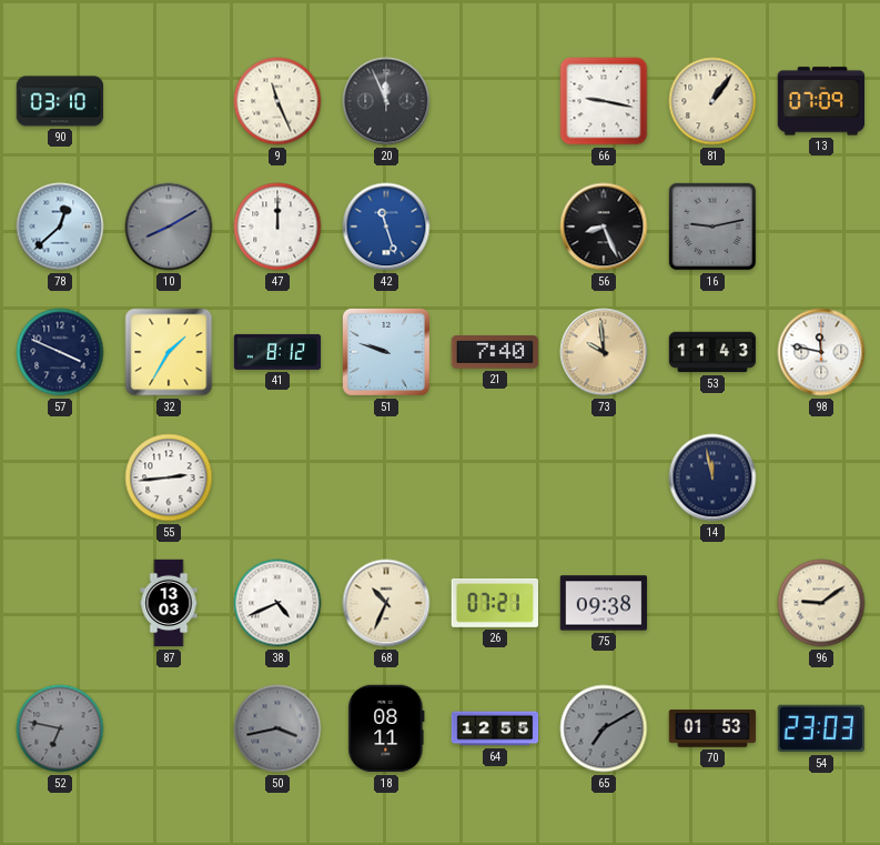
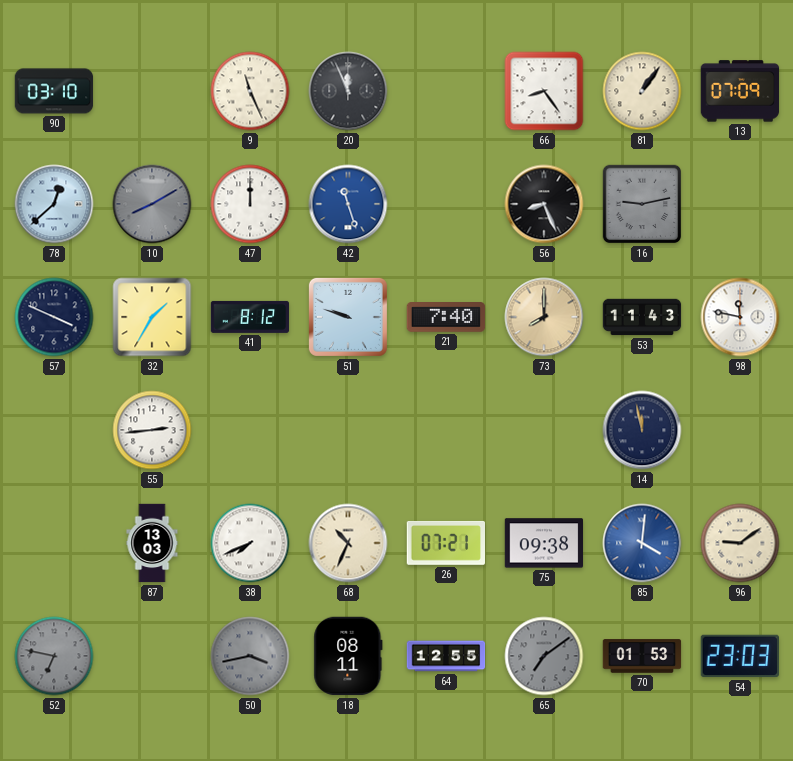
66: 9:17 -> 8:24 (544, 91)
73: 9:59 -> 8:00 (544, 317)
38: 4:41 -> 7:41 (250, 543)
85: none -> 4:01 (642, 543)
65: 7:10 -> 7:09 (544, 656)
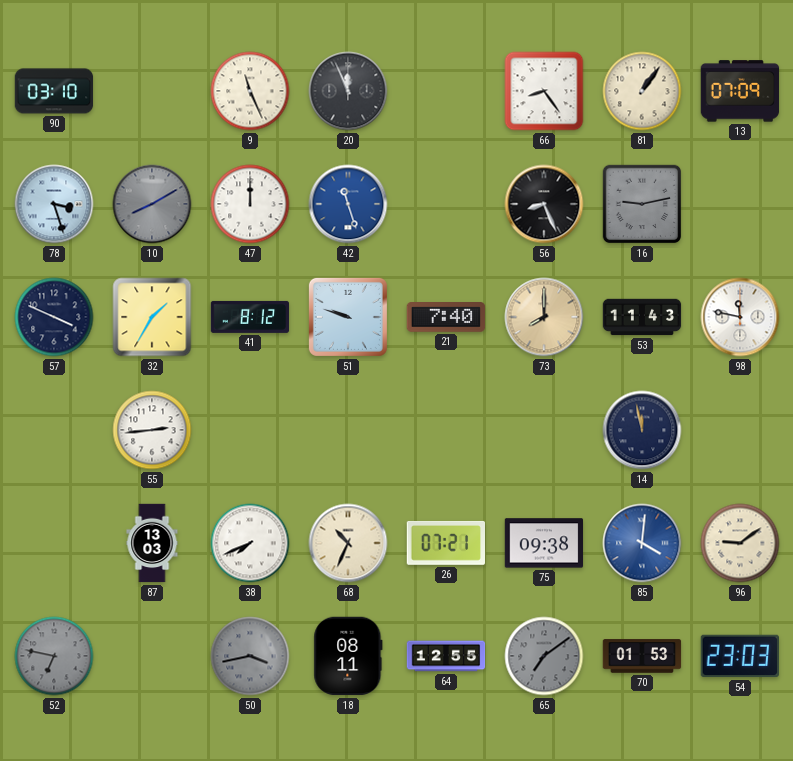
78: 12:38 -> 3:27 (54, 204)
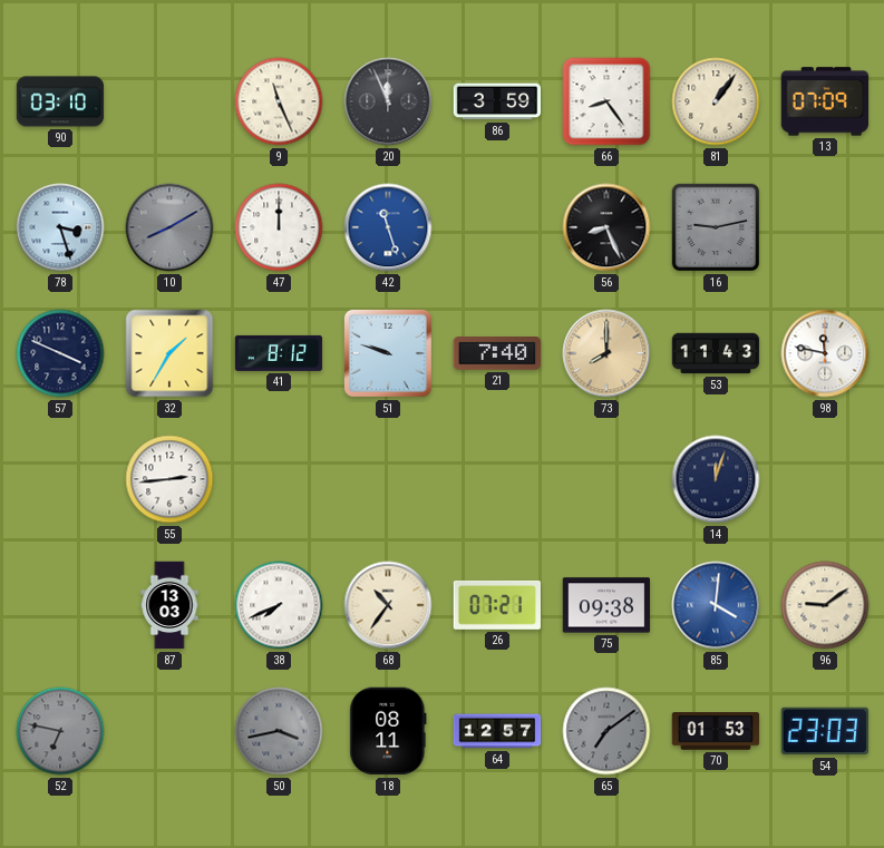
86: none -> 3:59 (497, 101)
14: 11:58 -> 12:03 (716, 479)
68: 10:34 -> 10:36 (388, 605)
64: 12:55 -> 12:57 (497, 731)
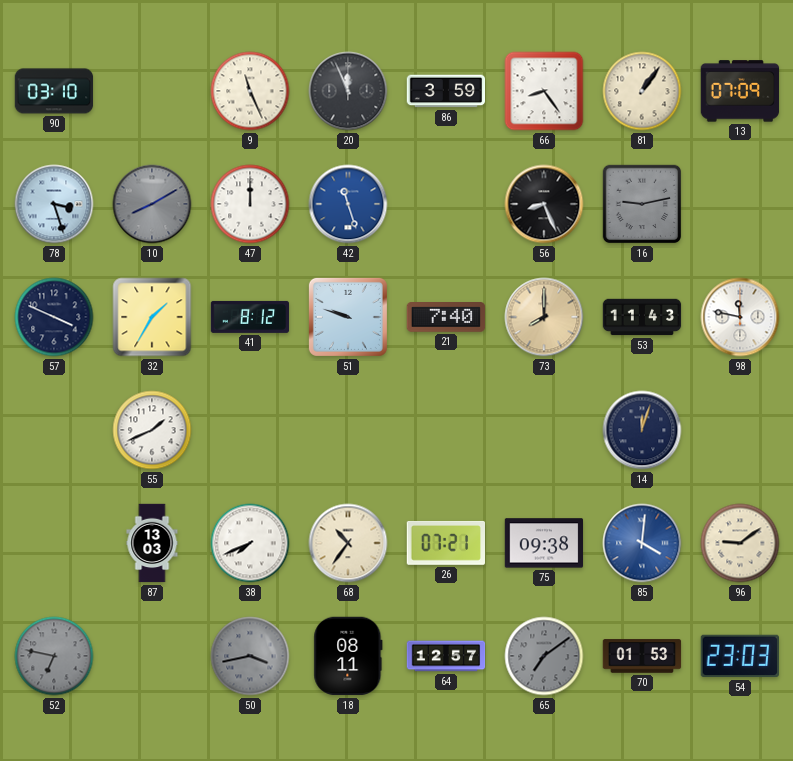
55: 2:44 -> 1:41 (152, 430)
